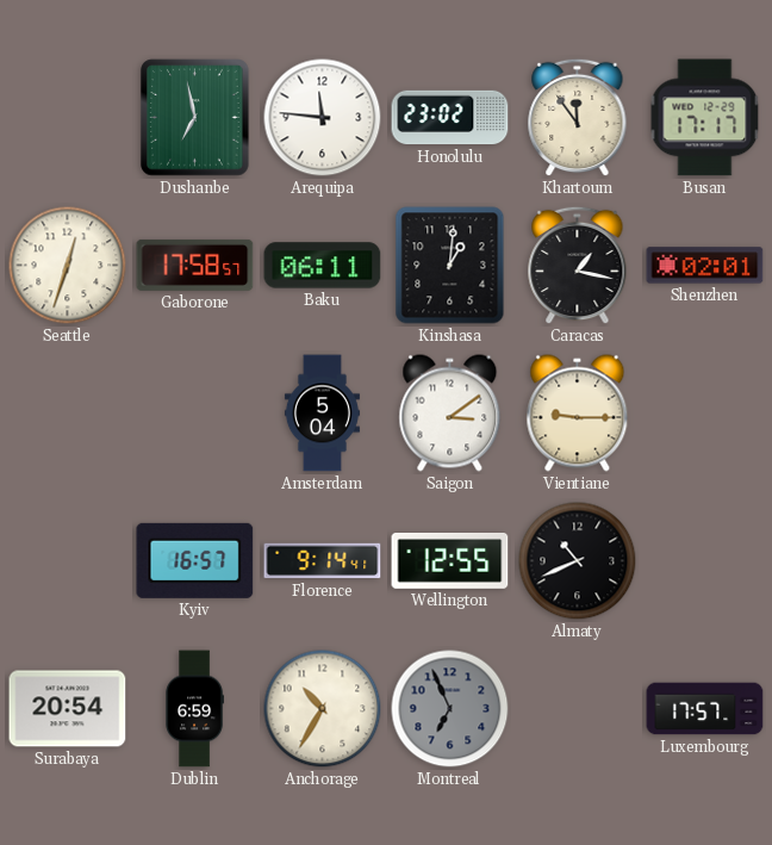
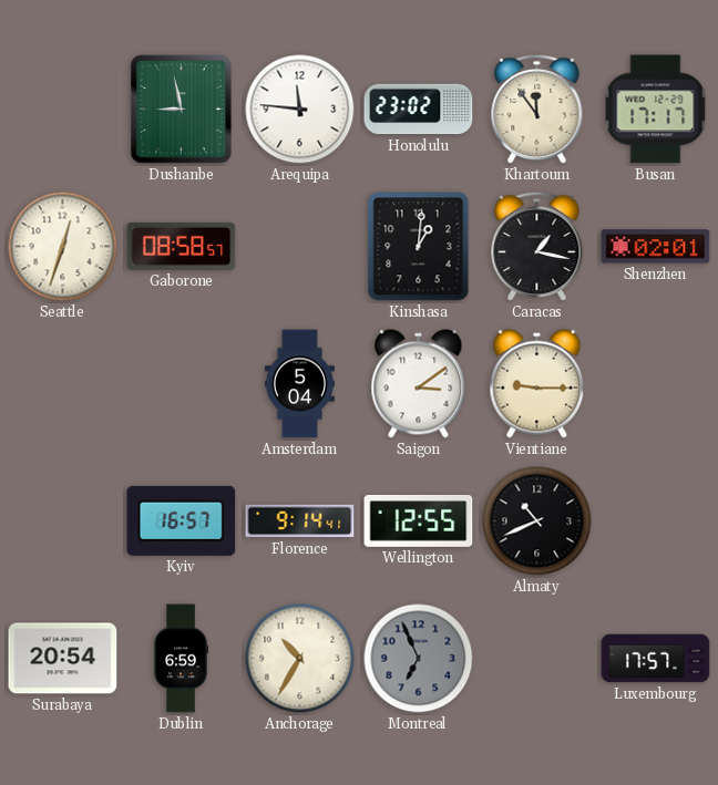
Dushanbe: 6:58 -> 8:58 (182, 110)
Gaborone: 17:58 -> 08:58 (182, 246)
Baku: 06:11 -> none (323, 266)
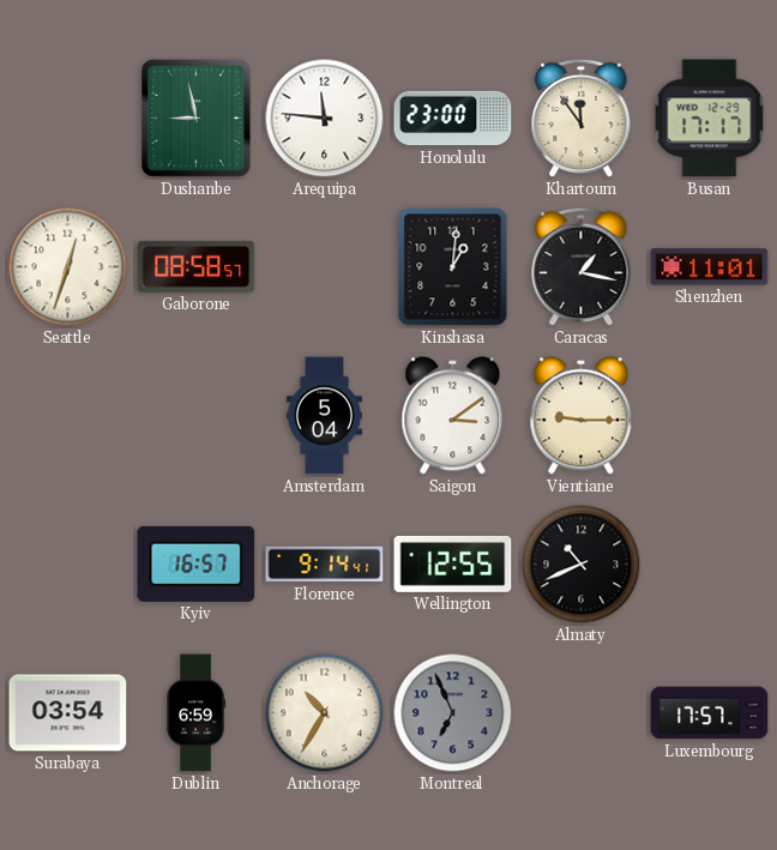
Honolulu: 23:02 -> 23:00 (453, 119)
Shenzhen: 02:01 -> 11:01 (710, 267)
Surabaya: 20:54 -> 03:54 (68, 713)
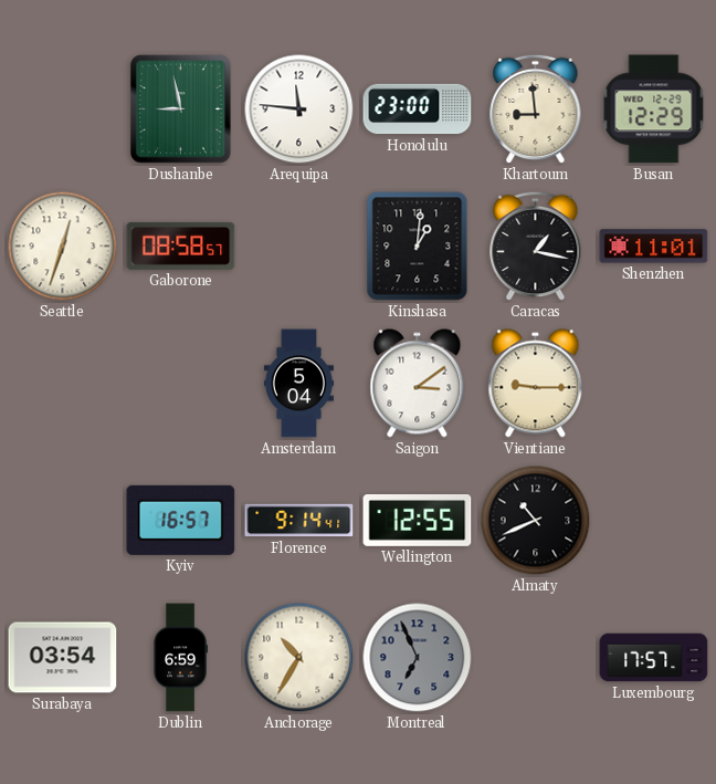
Khartoum: 11:54 -> 8:59 (536, 109)
Busan: 17:17 -> 12:29 (654, 109)
